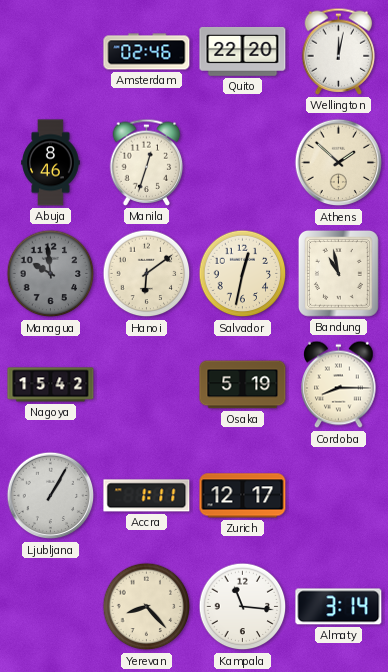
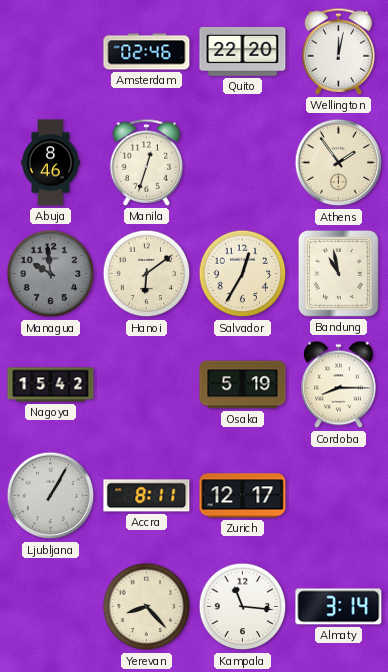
Athens: 1:52 -> 1:54 (339, 163)
Salvador: 12:32 -> 12:35 (243, 274)
Accra: 1:11 -> 8:11 (147, 496)
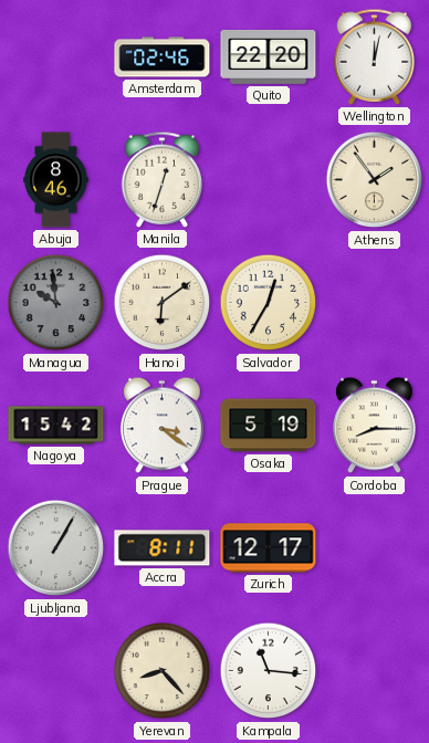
Bandung: 10:58 -> none (338, 273)
Prague: none -> 3:21 (163, 426)
Almaty: 3:14 -> none (339, 607)
